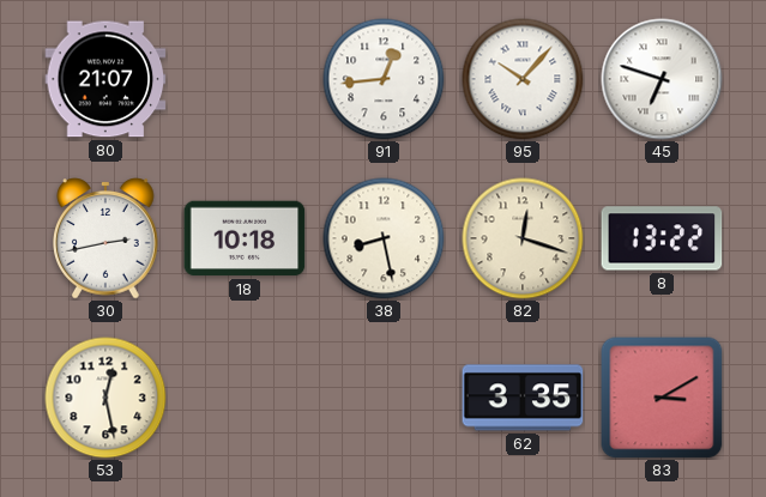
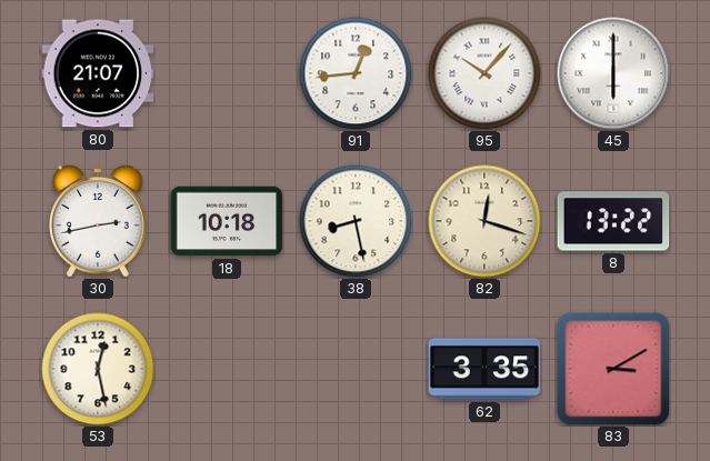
45: 6:48 -> 6:00 (613, 73)
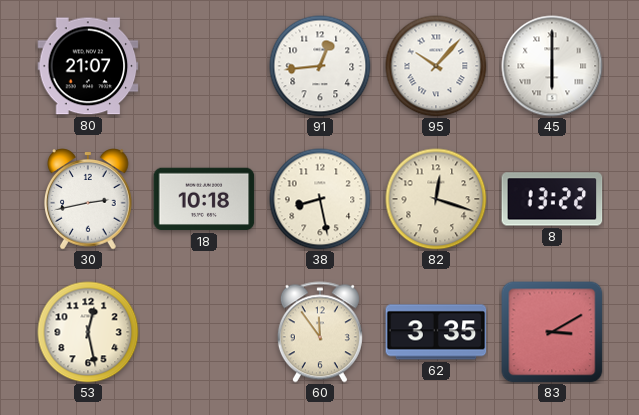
60: none -> 11:54 (320, 332)
